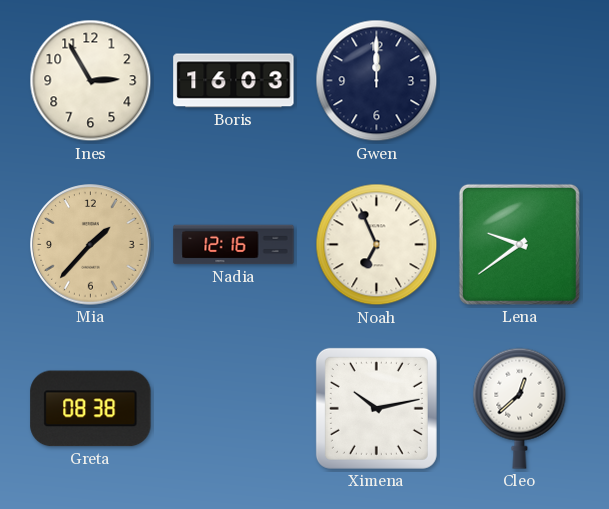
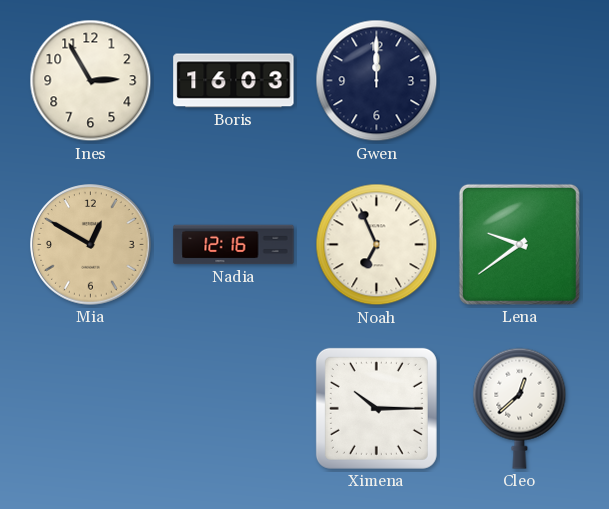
Mia: 1:37 -> 12:50 (91, 245)
Greta: 08:38 -> none (91, 409)
Ximena: 10:13 -> 10:15 (376, 408)
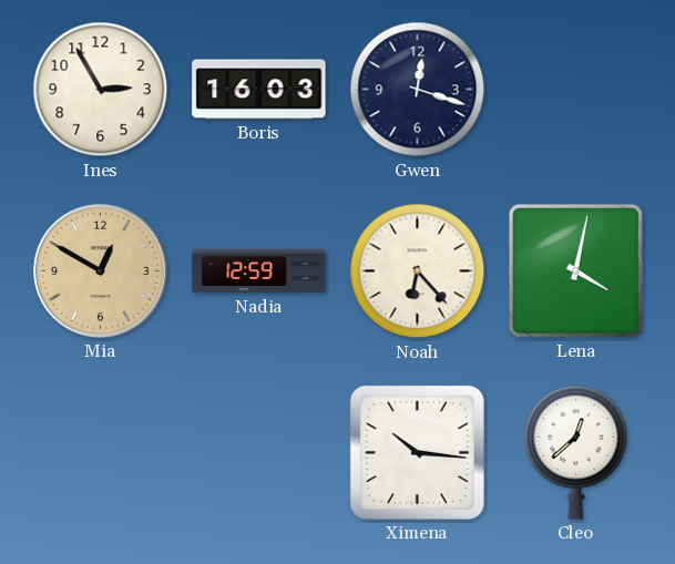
Gwen: 12:00 -> 12:18 (418, 90)
Nadia: 12:16 -> 12:59 (259, 271)
Noah: 6:56 -> 6:23 (418, 271)
Lena: 9:39 -> 4:02 (575, 270)
Ximena: 10:15 -> 10:16 (417, 452)
